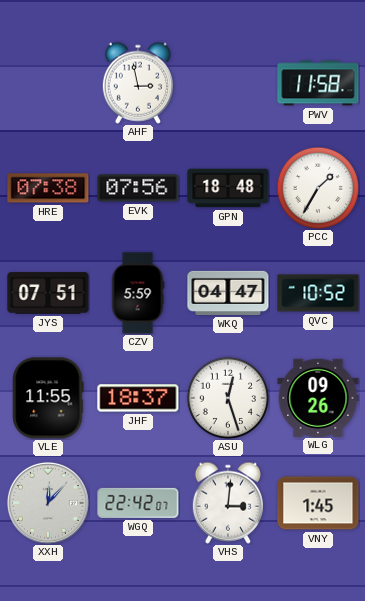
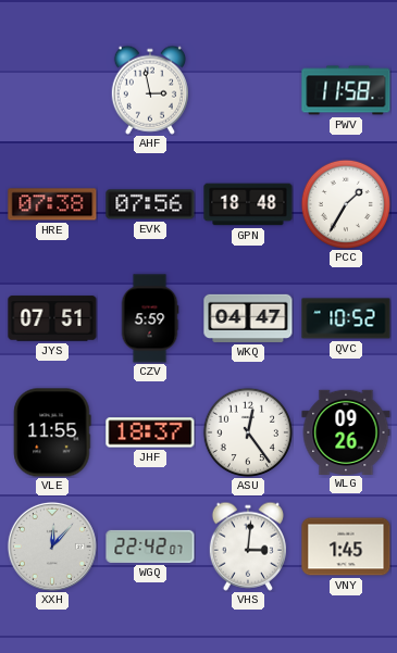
ASU: 12:27 -> 12:24 (247, 431)
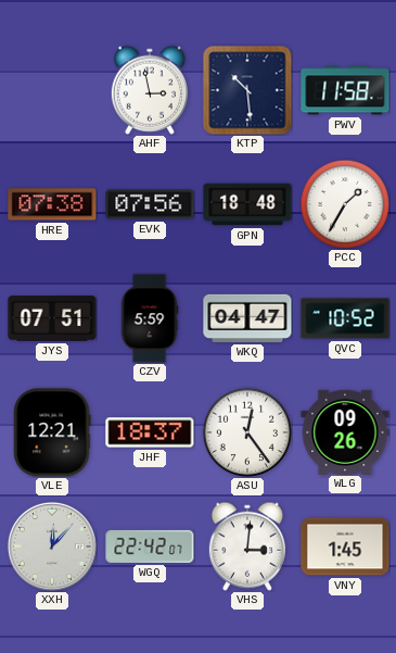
KTP: none -> 10:29 (247, 90)
VLE: 11:55 -> 12:21 (52, 432)
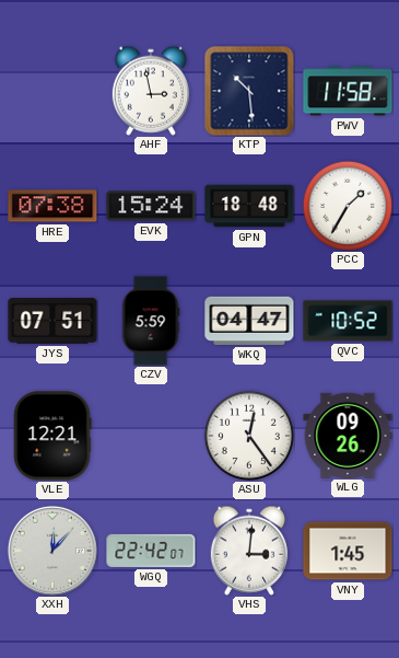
EVK: 07:56 -> 15:24 (151, 206)
JHF: 18:37 -> none (150, 432)
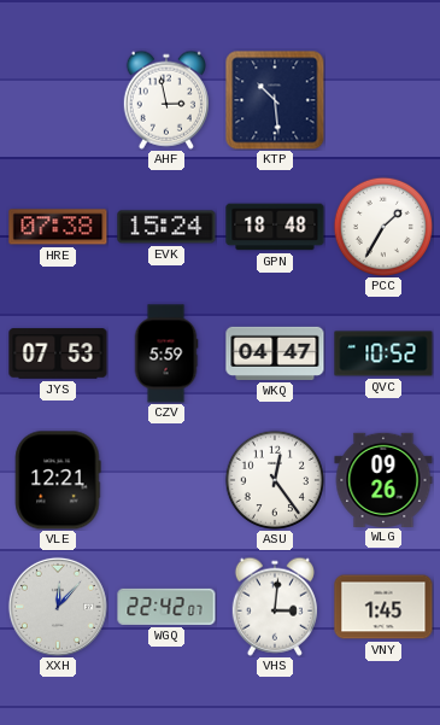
PWV: 11:58 -> none (348, 91)
JYS: 07:51 -> 07:53 (58, 353)
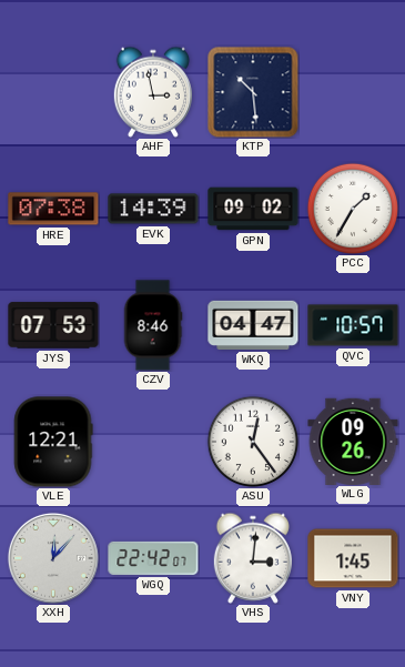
EVK: 15:24 -> 14:39 (153, 209)
GPN: 18:48 -> 09:02 (253, 209)
CZV: 5:59 -> 8:46 (153, 325)
QVC: 10:52 -> 10:57 (353, 325)
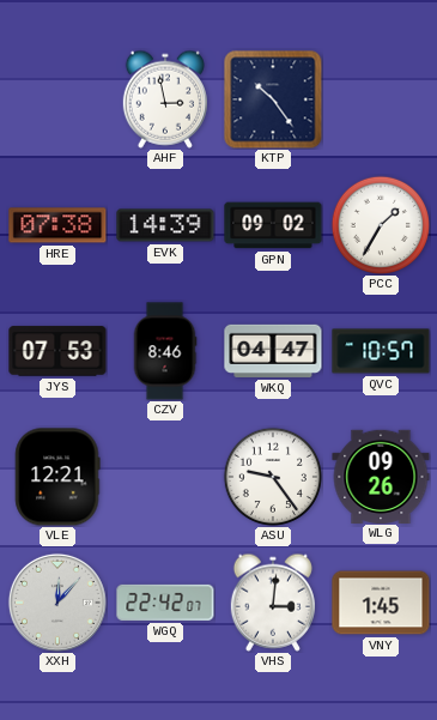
KTP: 10:29 -> 10:24 (273, 99)
ASU: 12:24 -> 9:24 (272, 476)
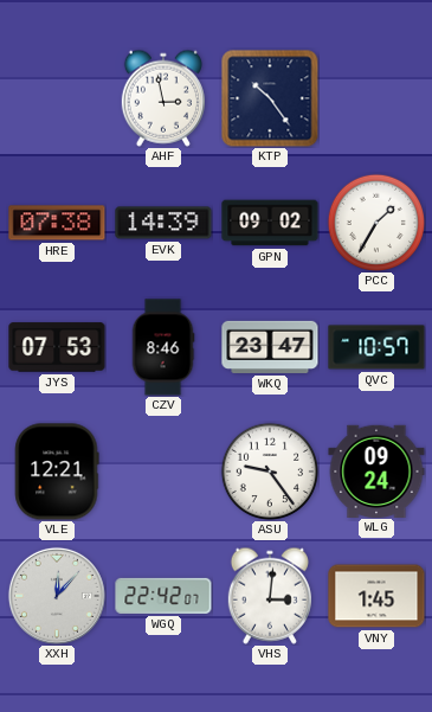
WKQ: 04:47 -> 23:47 (270, 347)
WLG: 09:26 -> 09:24 (376, 470)
